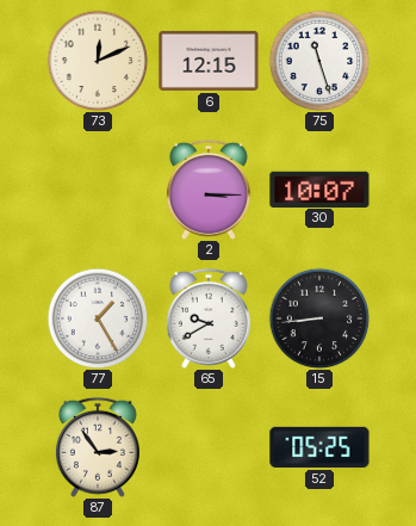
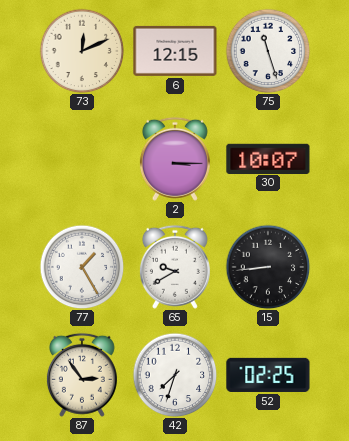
42: none -> 7:33 (175, 375)
52: 05:25 -> 02:25 (268, 375)
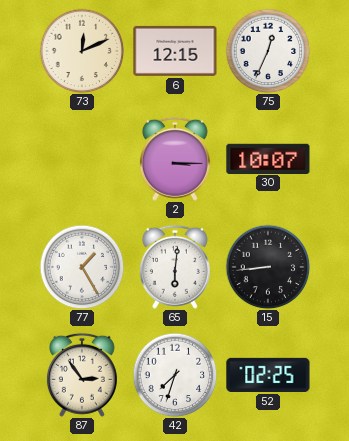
75: 11:27 -> 12:34 (268, 51)
65: 9:40 -> 6:01 (175, 267)
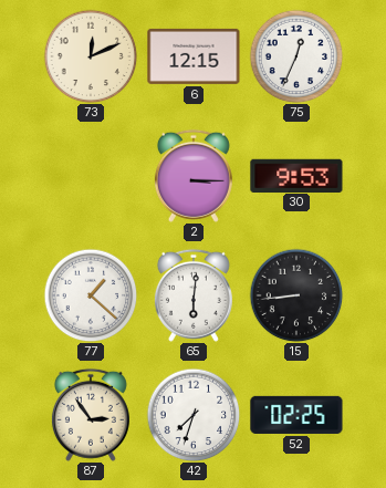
30: 10:07 -> 9:53 (296, 175)
77: 1:25 -> 1:22 (91, 295)
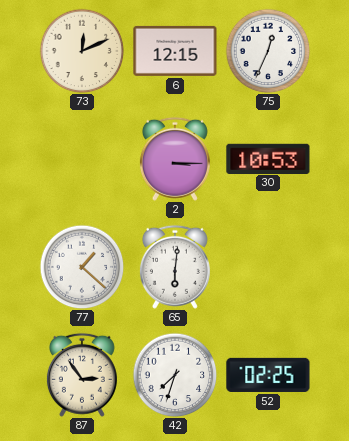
30: 9:53 -> 10:53 (268, 158)
15: 8:44 -> none (296, 295)
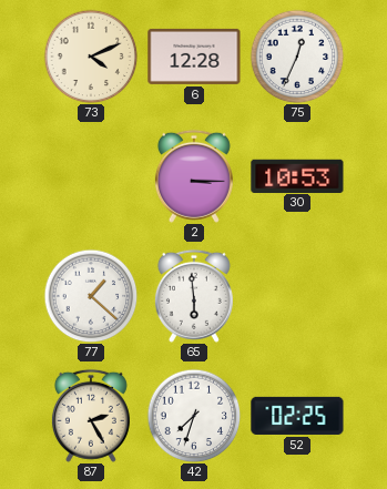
73: 12:11 -> 4:11 (91, 57)
6: 12:15 -> 12:28 (194, 57)
65: 6:01 -> 5:59 (194, 296)
87: 2:54 -> 2:25 (91, 416)
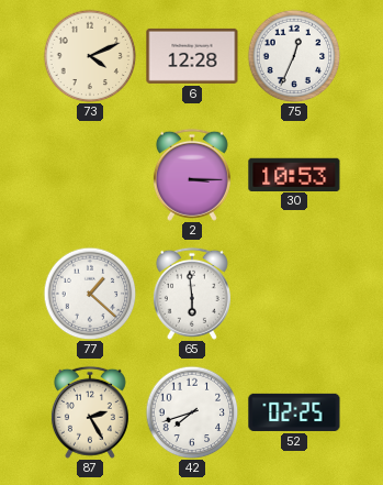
42: 7:33 -> 7:42 (192, 412)
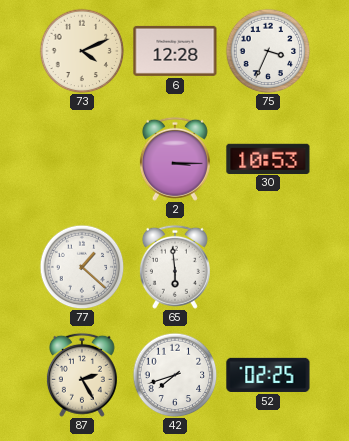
75: 12:34 -> 3:34 (268, 51)
